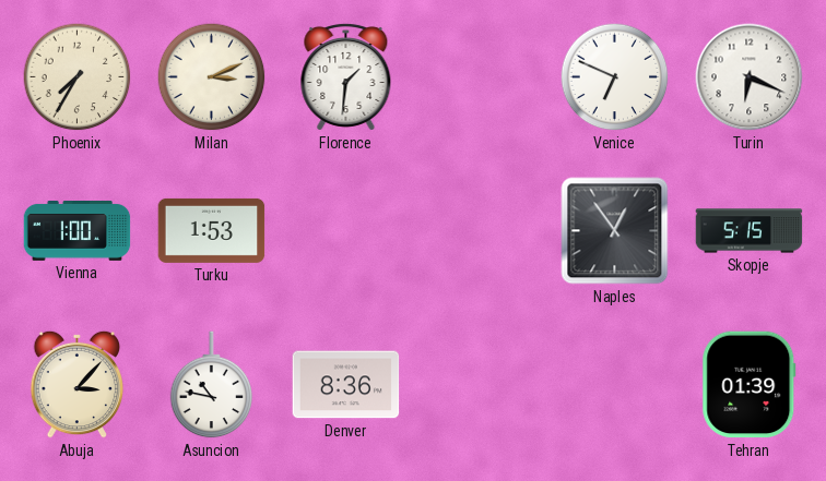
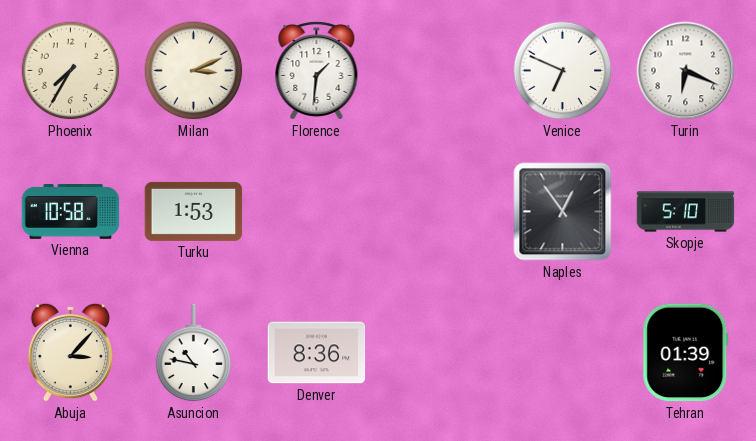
Vienna: 1:00 -> 10:58 (71, 212)
Skopje: 5:15 -> 5:10 (686, 212)
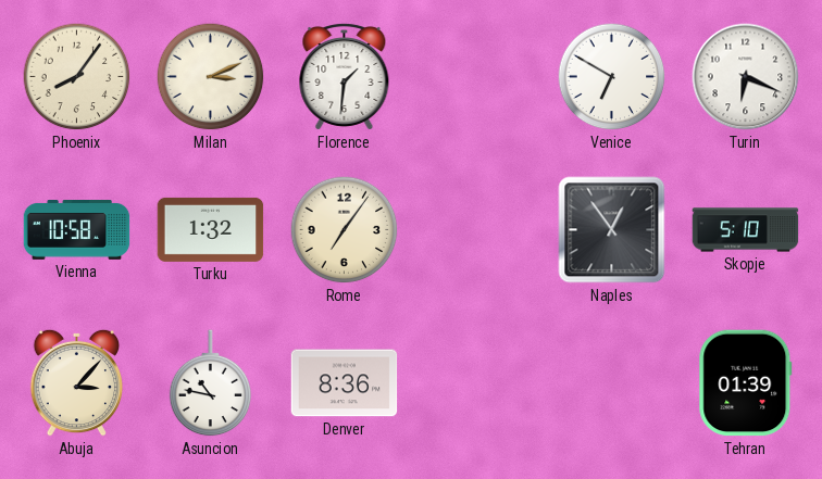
Phoenix: 7:35 -> 8:06 (77, 77)
Venice: 6:49 -> 6:50 (612, 77)
Turku: 1:53 -> 1:32 (211, 229)
Rome: none -> 7:06 (345, 230)
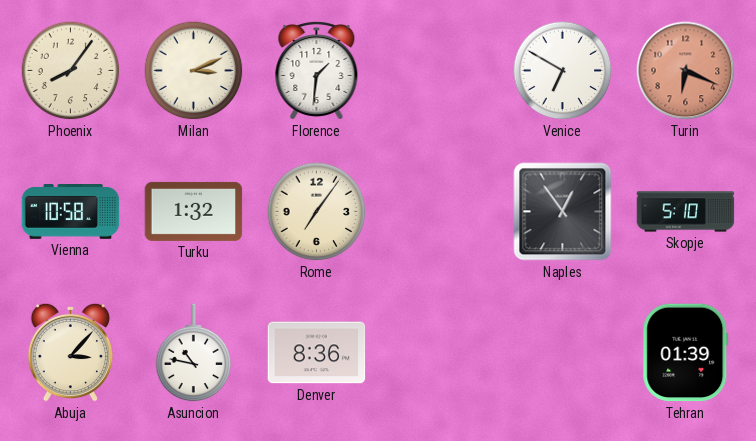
Turin dial: white -> salmon (686, 71)
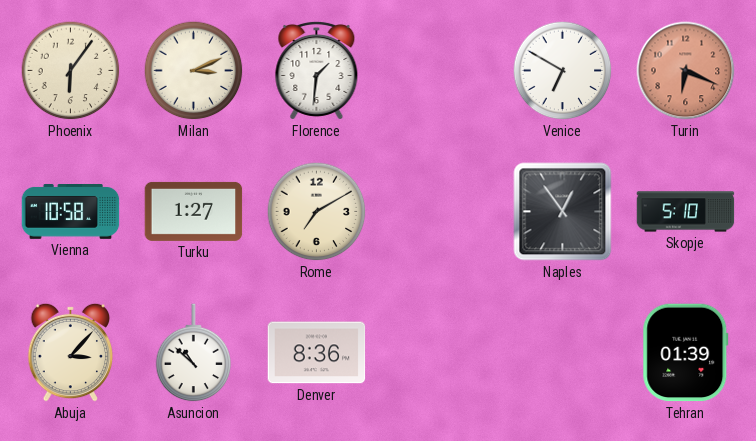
Phoenix: 8:06 -> 6:06 (71, 71)
Turku: 1:32 -> 1:27 (194, 211)
Rome: 7:06 -> 7:10 (317, 212)
Asuncion: 10:47 -> 10:52 (194, 353)
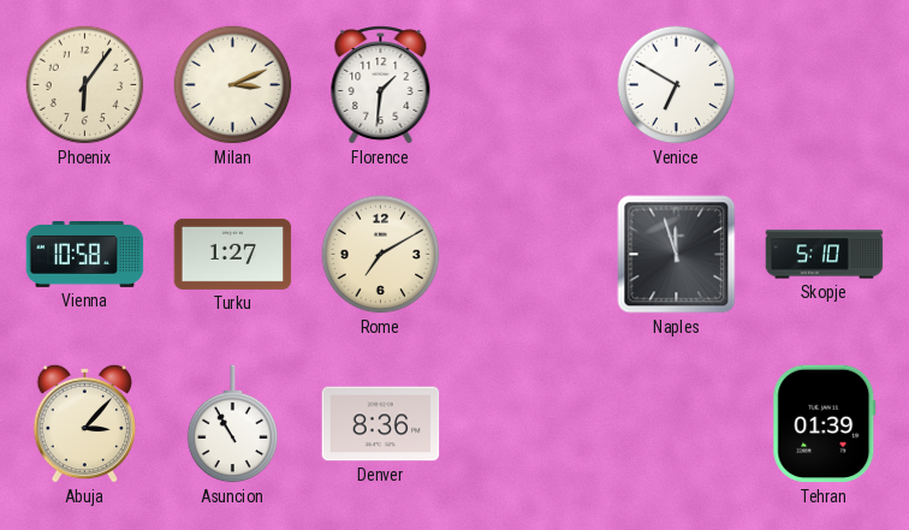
Turin: 6:19 -> none (686, 71)
Naples: 12:54 -> 11:57 (677, 255)
Asuncion: 10:52 -> 10:55 (233, 424)
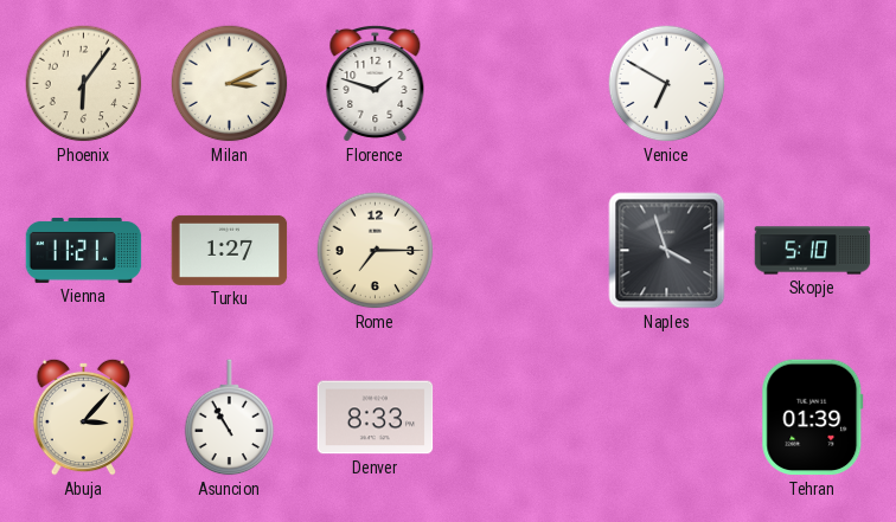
Florence: 1:31 -> 1:48 (376, 83)
Vienna: 10:58 -> 11:21 (84, 251)
Rome: 7:10 -> 7:15 (376, 251)
Naples: 11:57 -> 3:57 (667, 251)
Denver: 8:36 -> 8:33 (376, 418)
